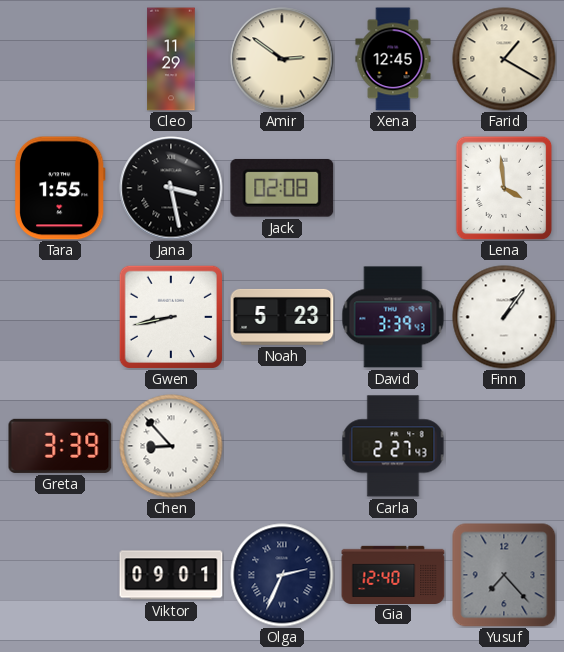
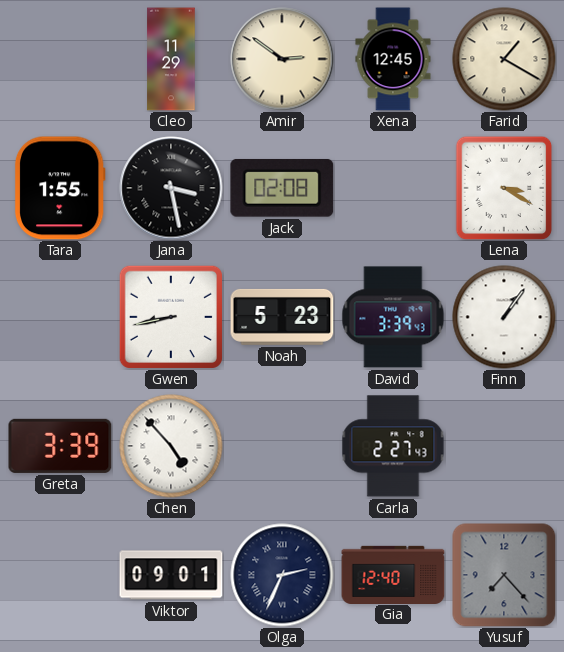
Lena: 3:59 -> 3:20 (504, 188)
Chen: 8:53 -> 4:53 (171, 446)
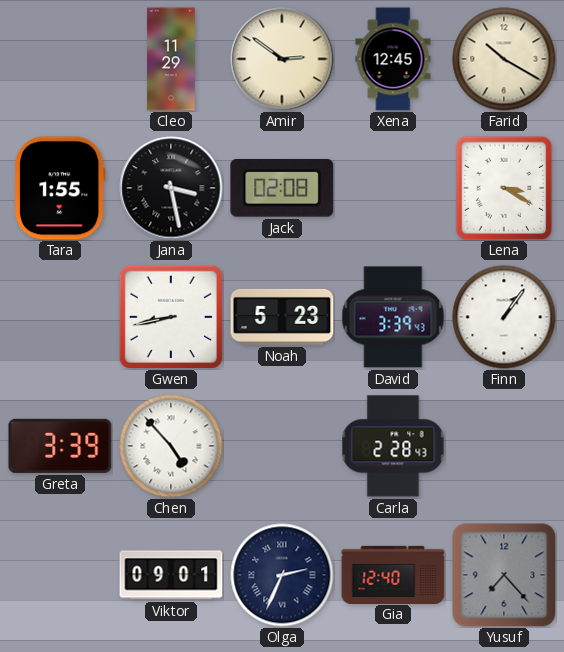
Farid: 1:20 -> 10:20 (504, 59)
Carla: 2:27 -> 2:28 (393, 446)
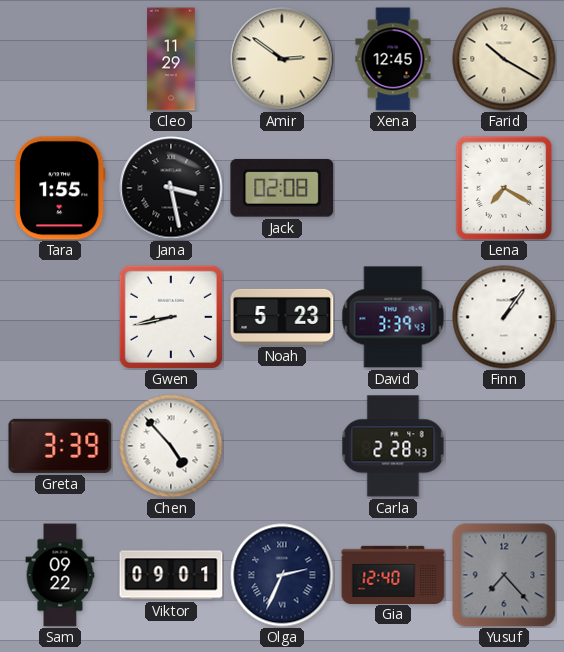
Lena: 3:20 -> 7:20 (504, 188)
Sam: none -> 09:22 (60, 575)
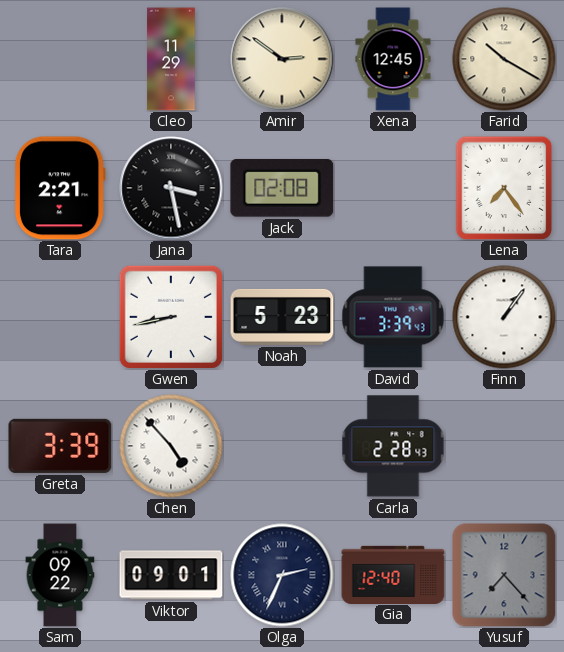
Tara: 1:55 -> 2:21 (60, 188)
Lena: 7:20 -> 7:24 (504, 188)
